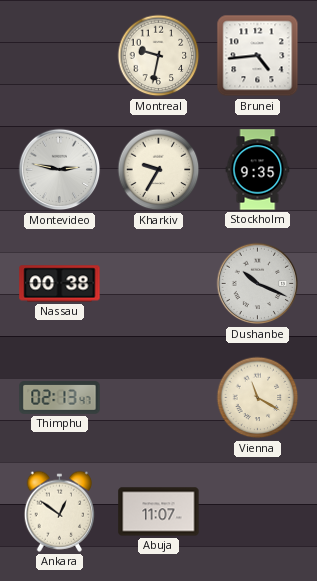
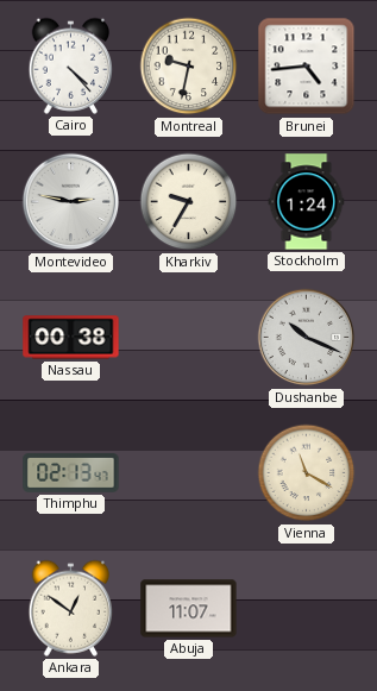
Cairo: none -> 4:23 (71, 65)
Stockholm: 9:35 -> 1:24 (307, 202)
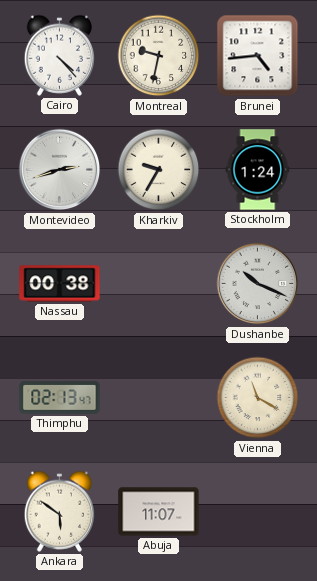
Montevideo: 2:47 -> 2:42 (60, 170)
Ankara: 12:51 -> 5:51 (60, 511)
